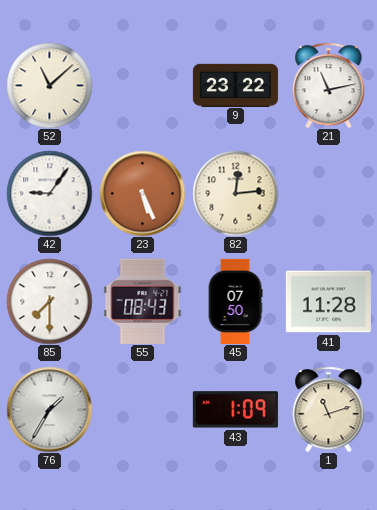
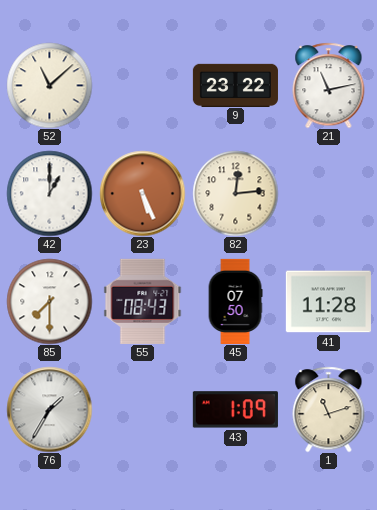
42: 9:06 -> 1:00 (49, 193)
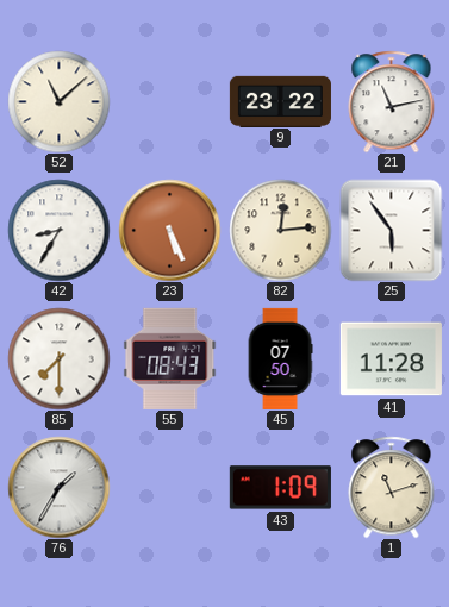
42: 1:00 -> 8:35 (58, 230)
25: none -> 5:54 (391, 230)
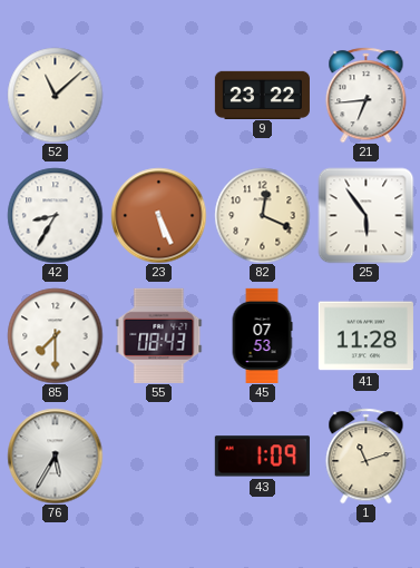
21: 11:13 -> 6:44 (367, 95)
82: 12:14 -> 12:19 (262, 215)
45: 07:50 -> 07:53 (262, 335)
76: 1:35 -> 5:35 (55, 456)
